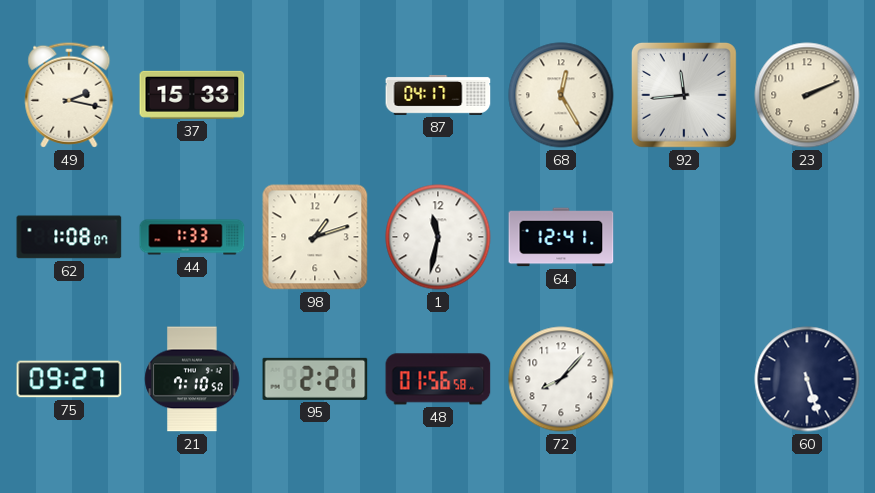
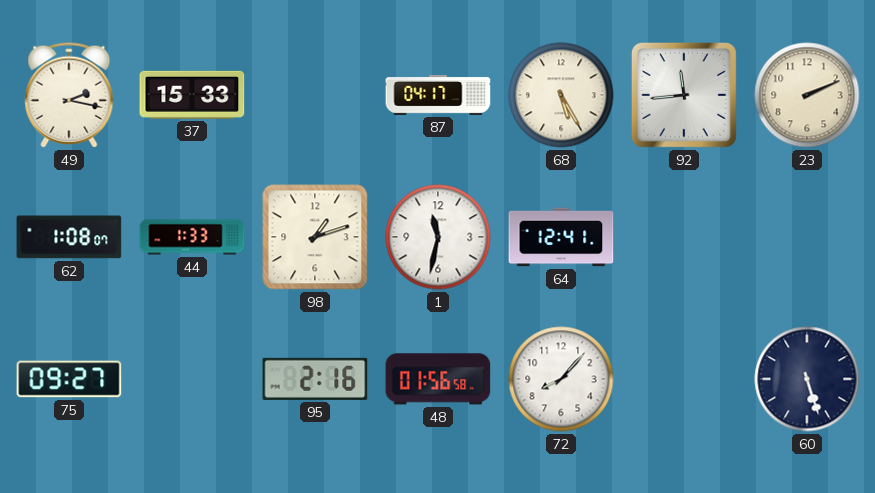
68: 12:25 -> 5:25 (561, 95)
21: 7:10 -> none (192, 379)
95: 2:21 -> 2:16 (315, 379)
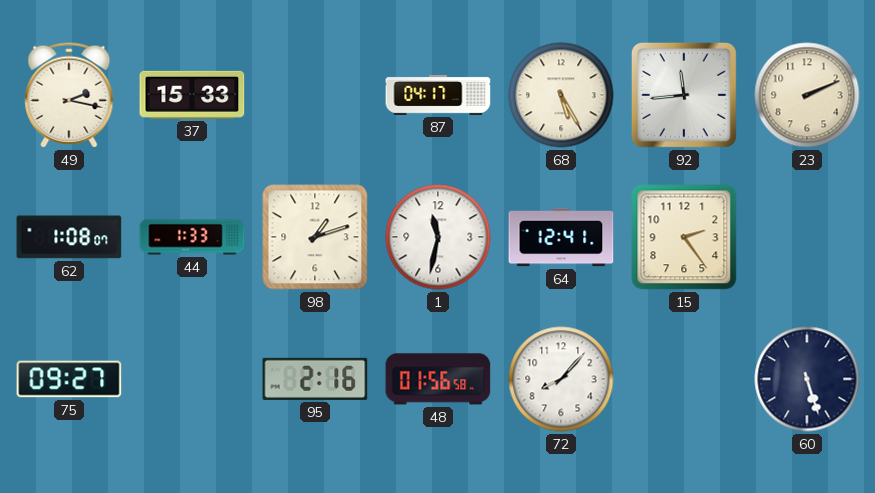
15: none -> 2:24 (684, 237)
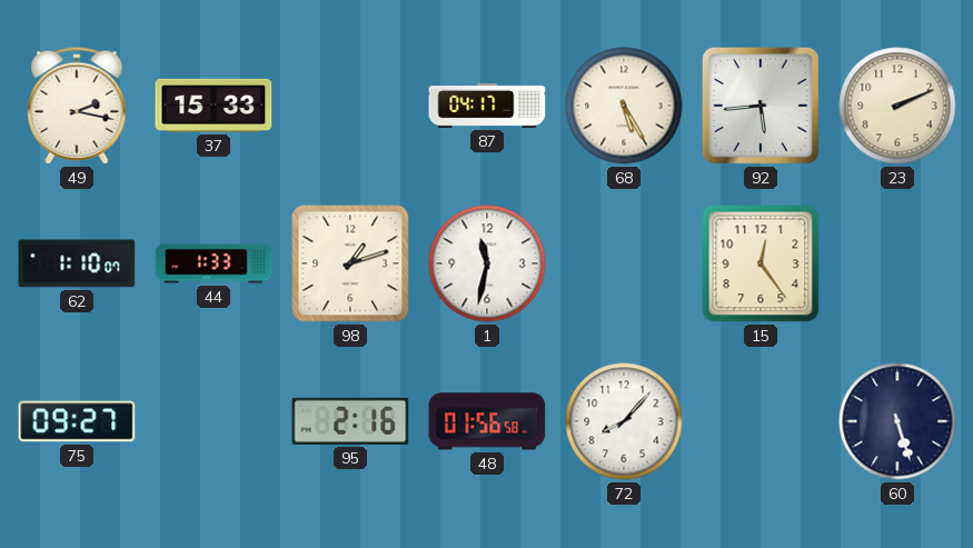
92: 11:44 -> 5:44 (761, 106)
62: 1:08 -> 1:10 (77, 263)
64: 12:41 -> none (561, 237)
15: 2:24 -> 12:24 (761, 263)
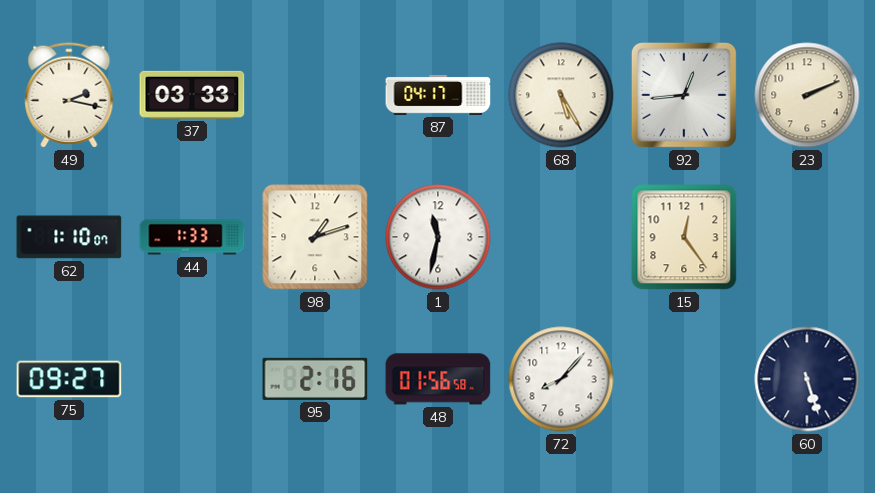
37: 15:33 -> 03:33 (192, 95)
92: 5:44 -> 12:44 (684, 95)
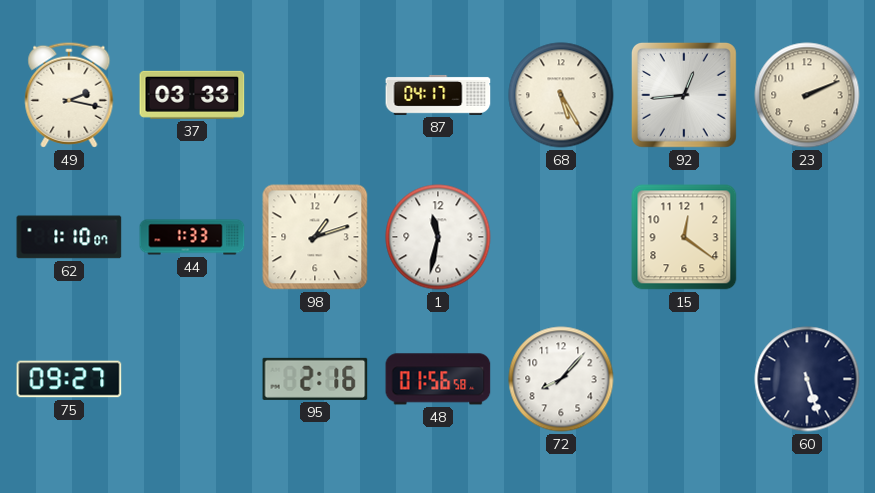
15: 12:24 -> 12:21 (684, 237)
